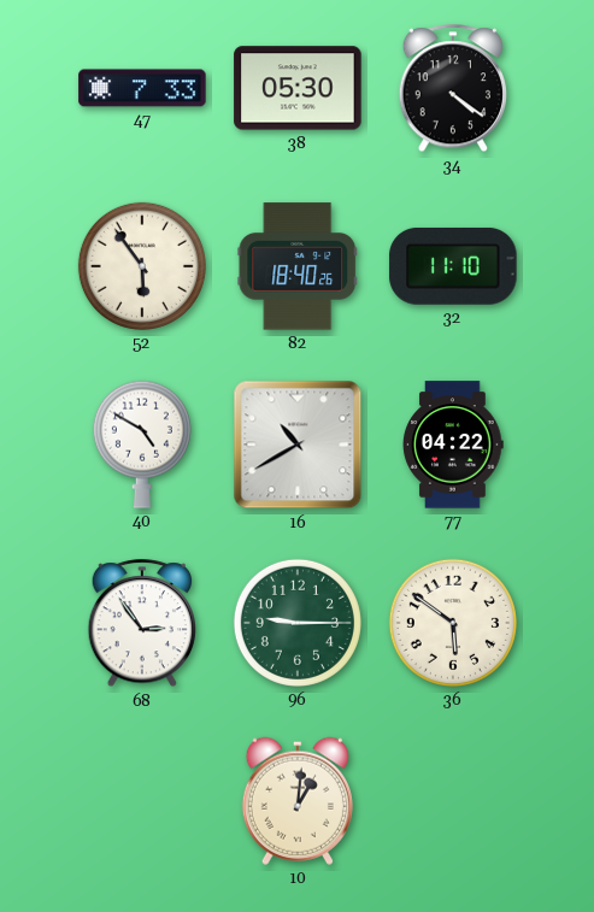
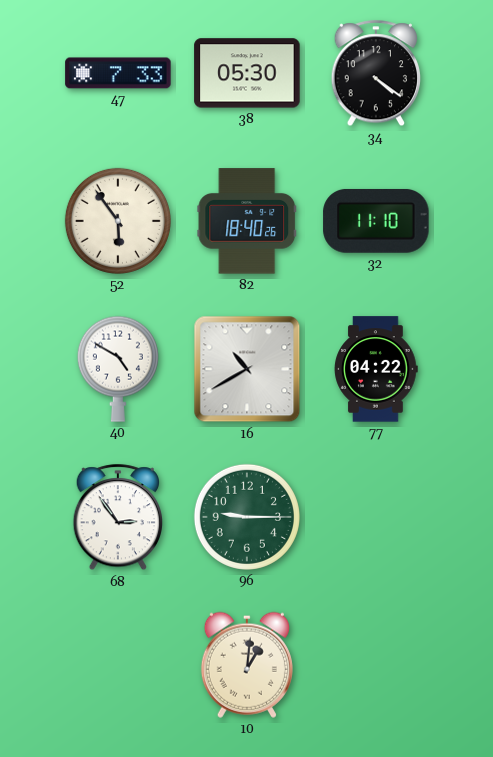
36: 5:51 -> none (453, 623)
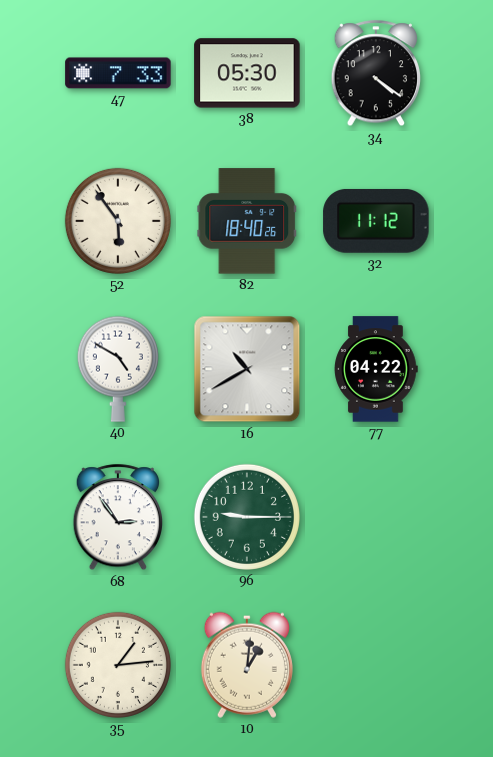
32: 11:10 -> 11:12 (376, 221)
35: none -> 1:14 (118, 665)
